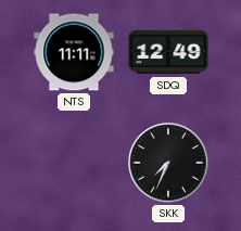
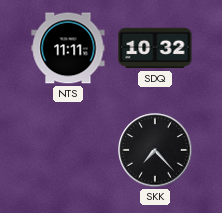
SDQ: 12:49 -> 10:32 (155, 48)
SKK: 7:34 -> 7:23 (155, 150)
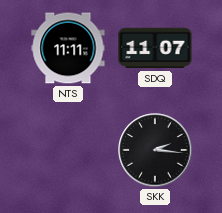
SDQ: 10:32 -> 11:07 (155, 48)
SKK: 7:23 -> 2:16 (155, 150)
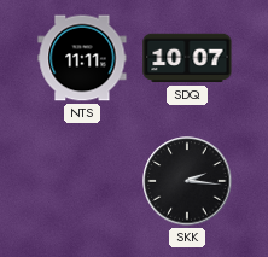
SDQ: 11:07 -> 10:07 (187, 58)
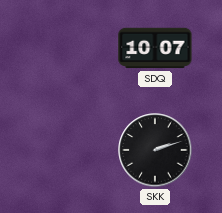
NTS: 11:11 -> none (82, 58)
SKK: 2:16 -> 2:12 (155, 150)
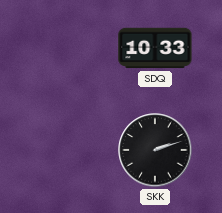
SDQ: 10:07 -> 10:33 (155, 48)
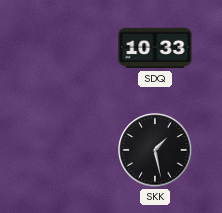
SKK: 2:12 -> 1:28 (155, 150)
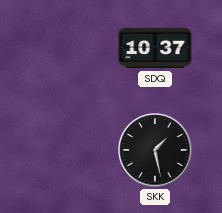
SDQ: 10:33 -> 10:37 (155, 48)
